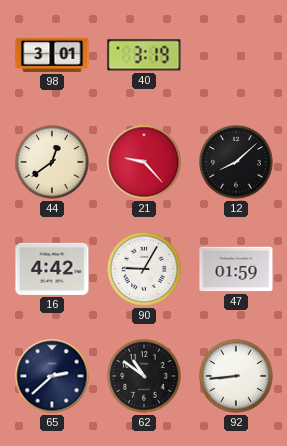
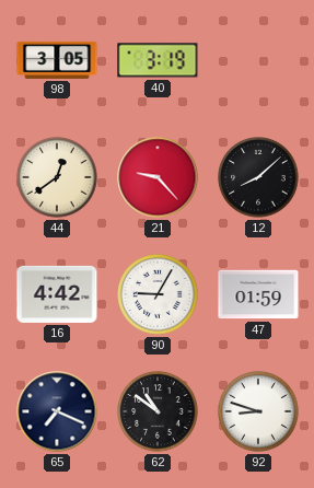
98: 3:01 -> 3:05 (57, 60)
65: 2:38 -> 7:19 (57, 411)
92: 8:44 -> 8:48 (258, 411)
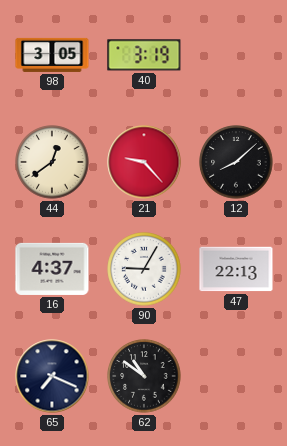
16: 4:42 -> 4:37 (52, 269)
47: 01:59 -> 22:13 (236, 269)
92: 8:48 -> none (258, 411)
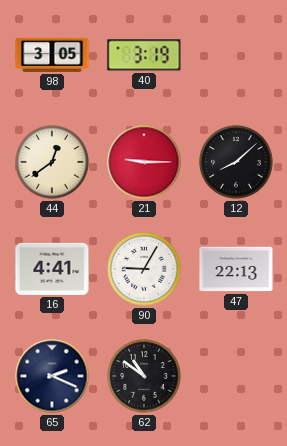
21: 9:23 -> 9:15 (144, 162)
16: 4:37 -> 4:41 (52, 269)
65: 7:19 -> 2:19 (52, 376)
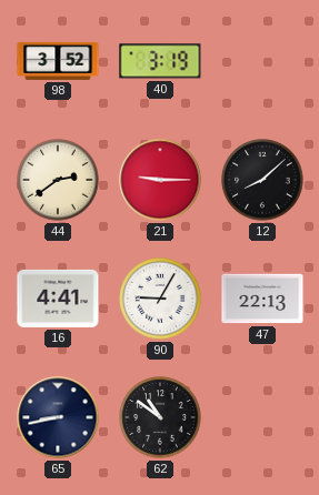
98: 3:05 -> 3:52 (58, 61)
44: 12:39 -> 2:39 (58, 180)
65: 2:19 -> 8:43 (58, 417)
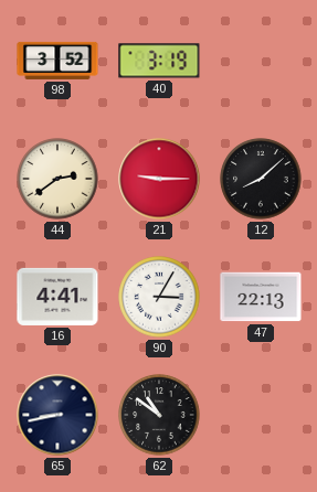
90: 9:05 -> 3:05 (159, 297)
